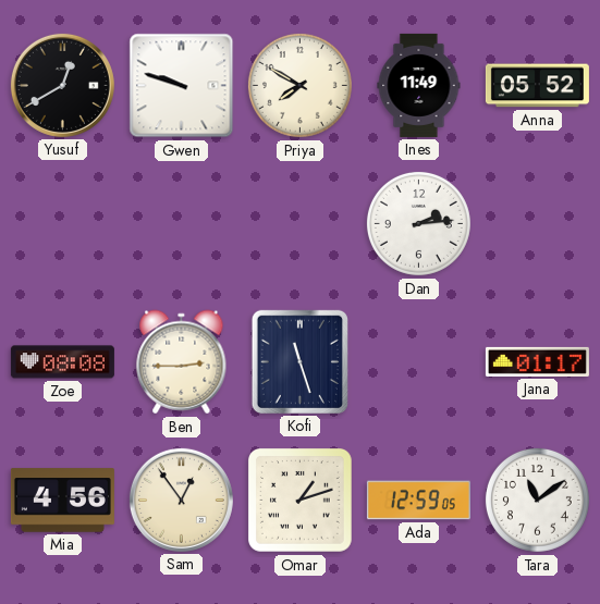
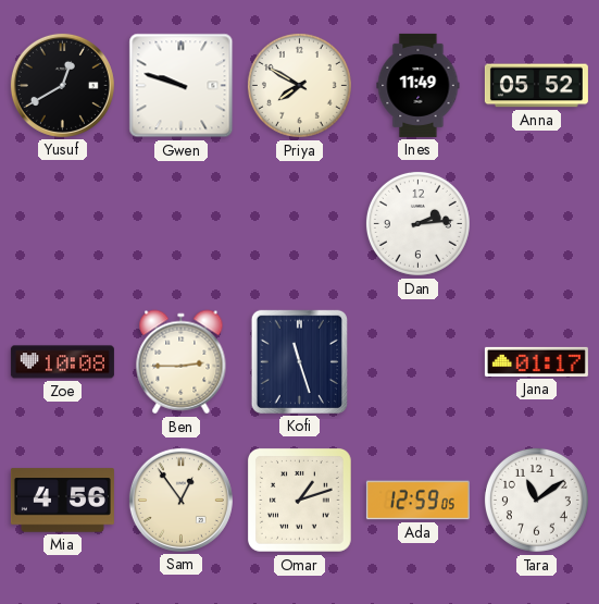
Zoe: 08:08 -> 10:08 (62, 362)
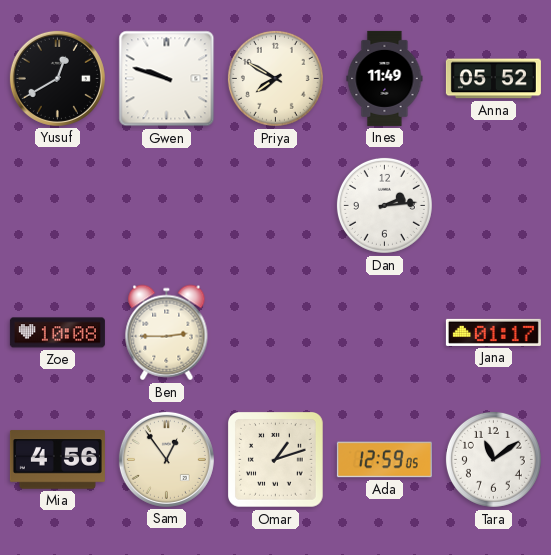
Kofi: 11:27 -> none (299, 361)
